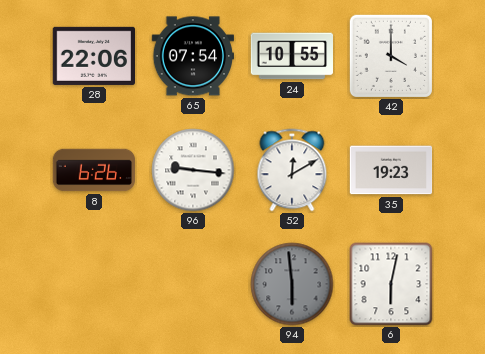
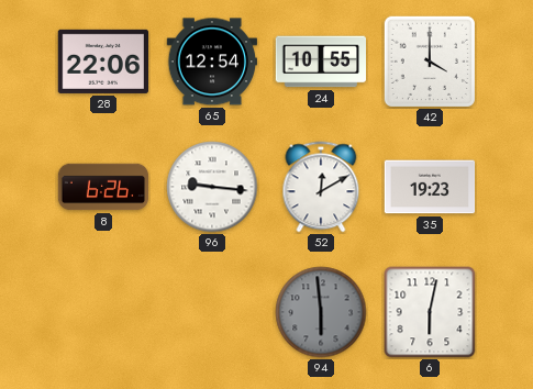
65: 07:54 -> 12:54 (211, 62)
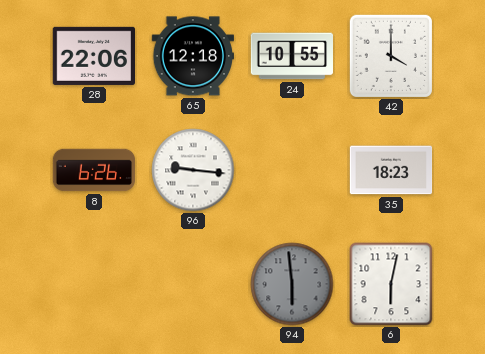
65: 12:54 -> 12:18 (192, 56)
52: 12:10 -> none (321, 187)
35: 19:23 -> 18:23 (391, 170)
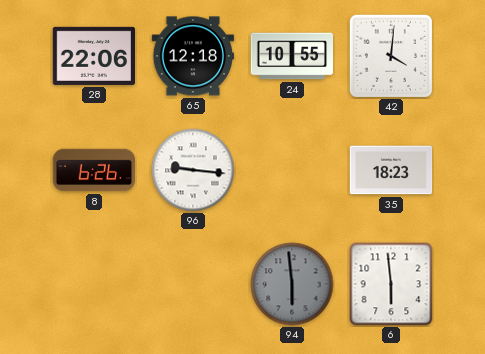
42: 4:00 -> 4:01 (391, 56)
6: 6:02 -> 5:59 (391, 284)
